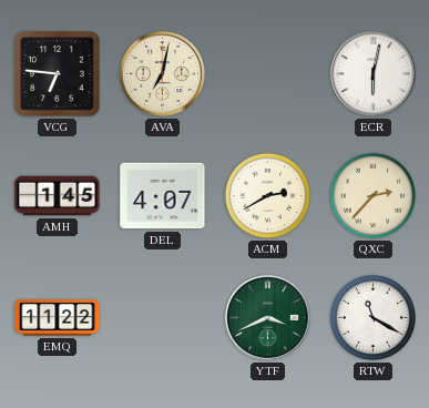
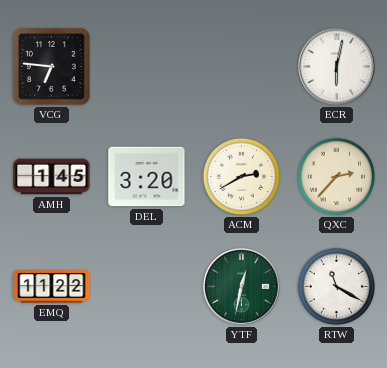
AVA: 7:02 -> none (163, 74)
DEL: 4:07 -> 3:20 (147, 177)
YTF: 3:41 -> 12:32 (242, 287)
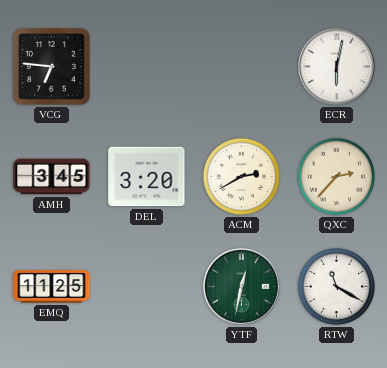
AMH: 1:45 -> 3:45 (52, 177)
EMQ: 11:22 -> 11:25 (52, 287)
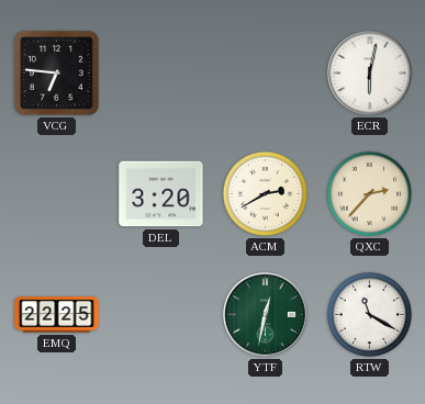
AMH: 3:45 -> none (52, 177)
EMQ: 11:25 -> 22:25 (57, 315)
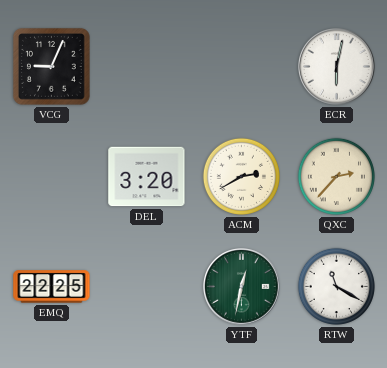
VCG: 6:46 -> 9:04 (52, 67)
